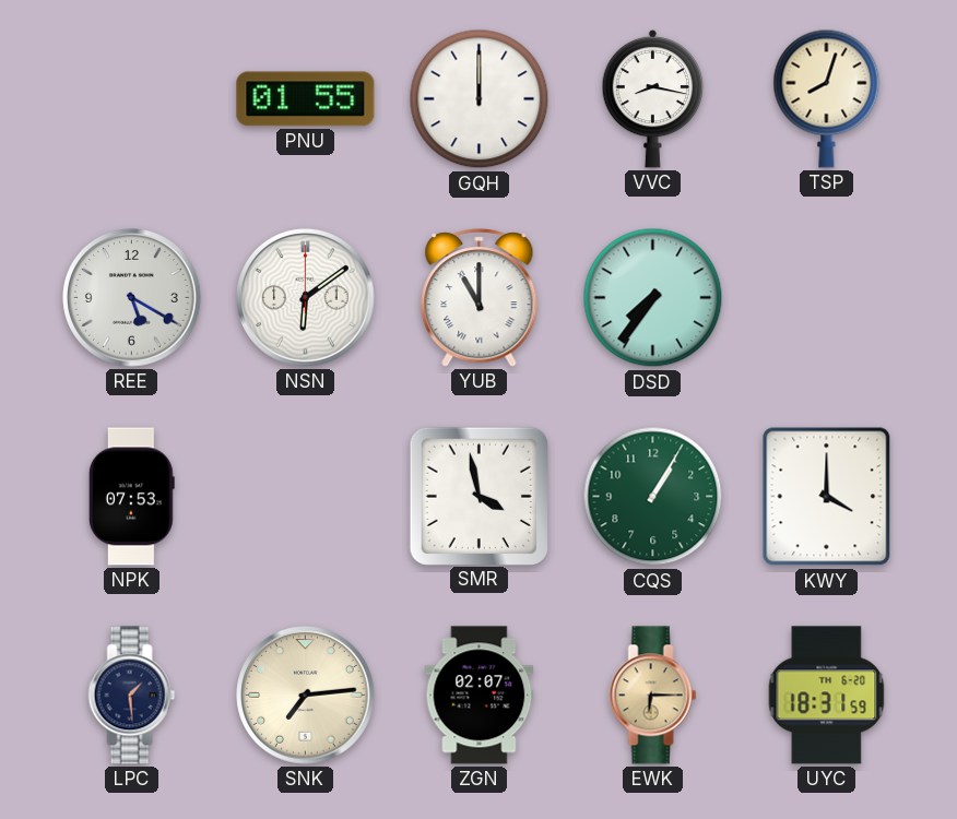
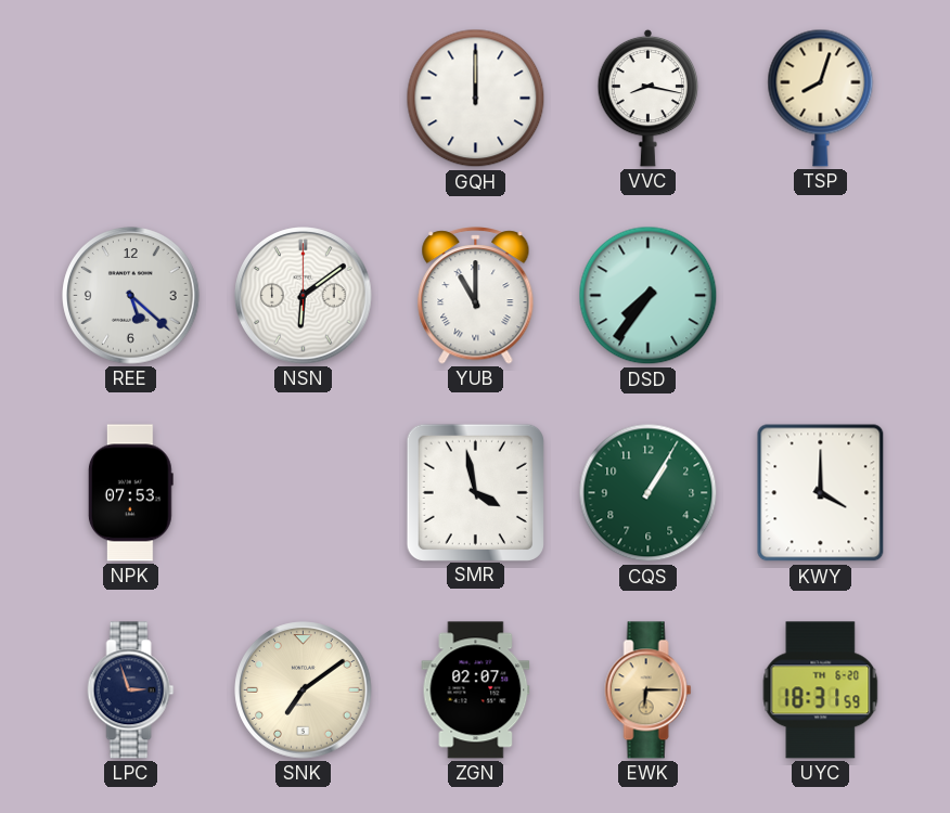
PNU: 01:55 -> none (306, 99)
REE: 5:20 -> 5:22 (131, 296)
LPC: 1:29 -> 2:57 (131, 691)
SNK: 7:14 -> 7:09 (304, 691)
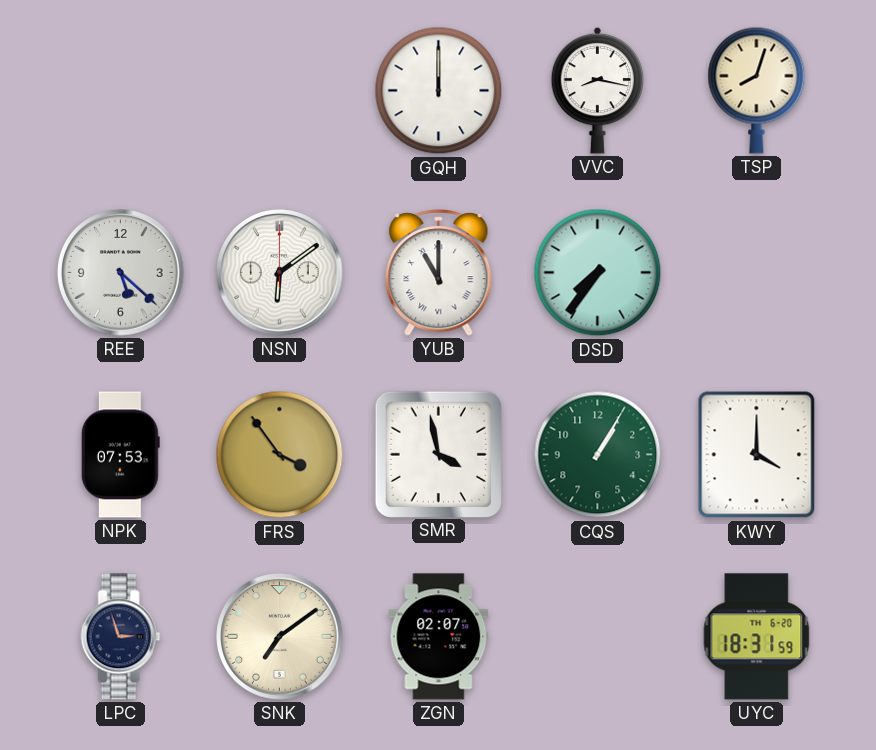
FRS: none -> 3:54 (280, 455)
EWK: 6:15 -> none (649, 691)
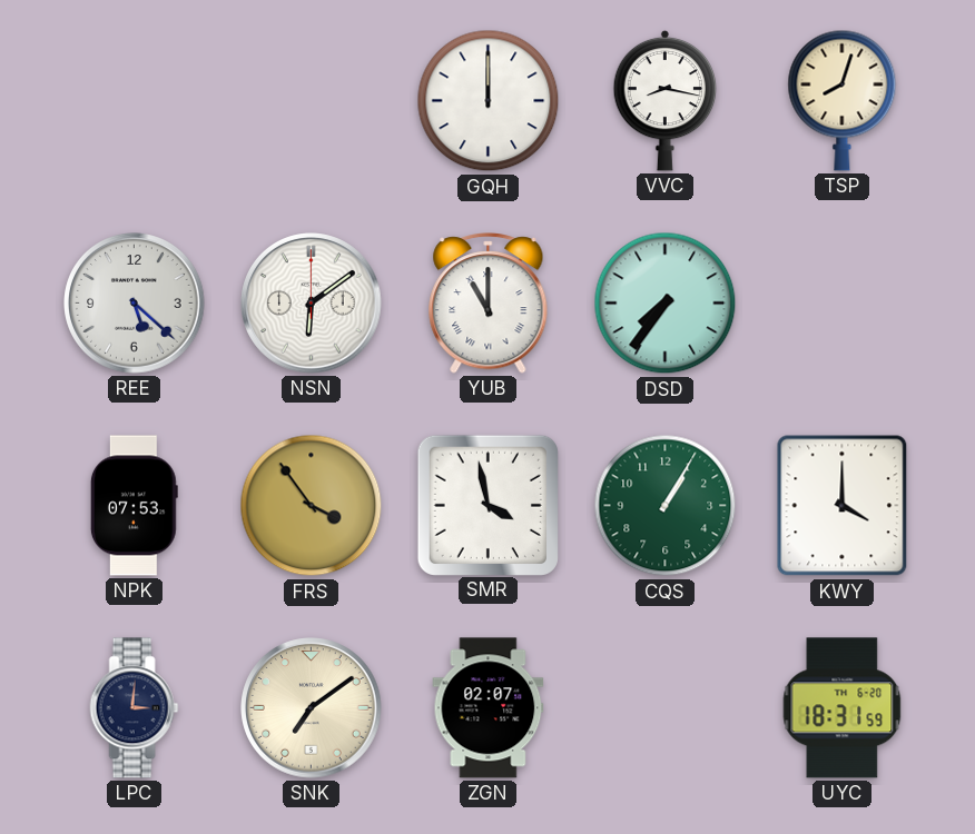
LPC: 2:57 -> 3:01 (135, 708)
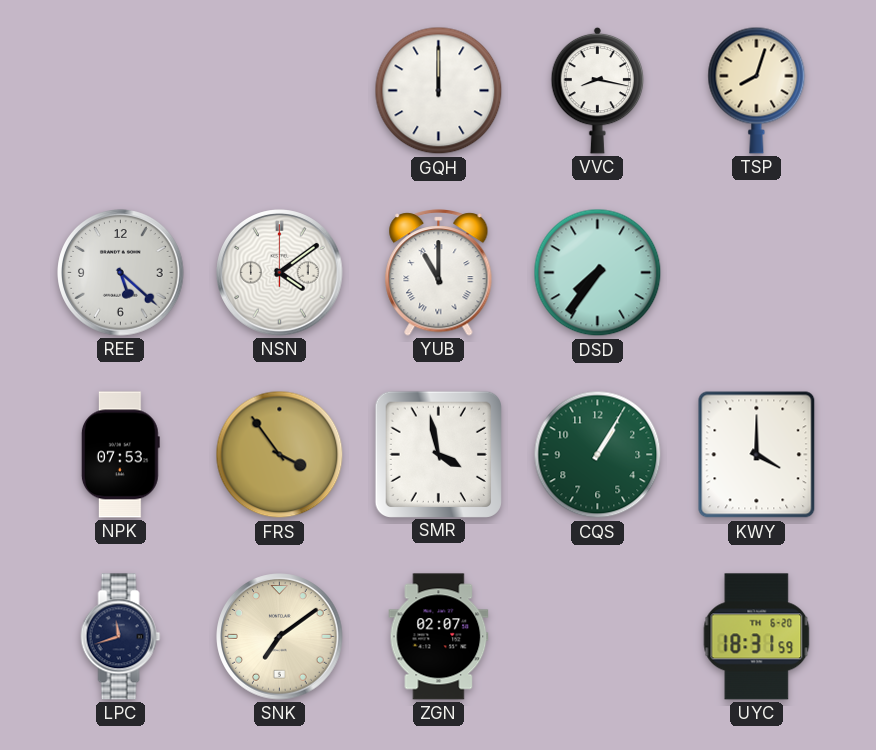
NSN: 6:09 -> 4:09 (280, 273)
LPC: 3:01 -> 11:42 (121, 637)
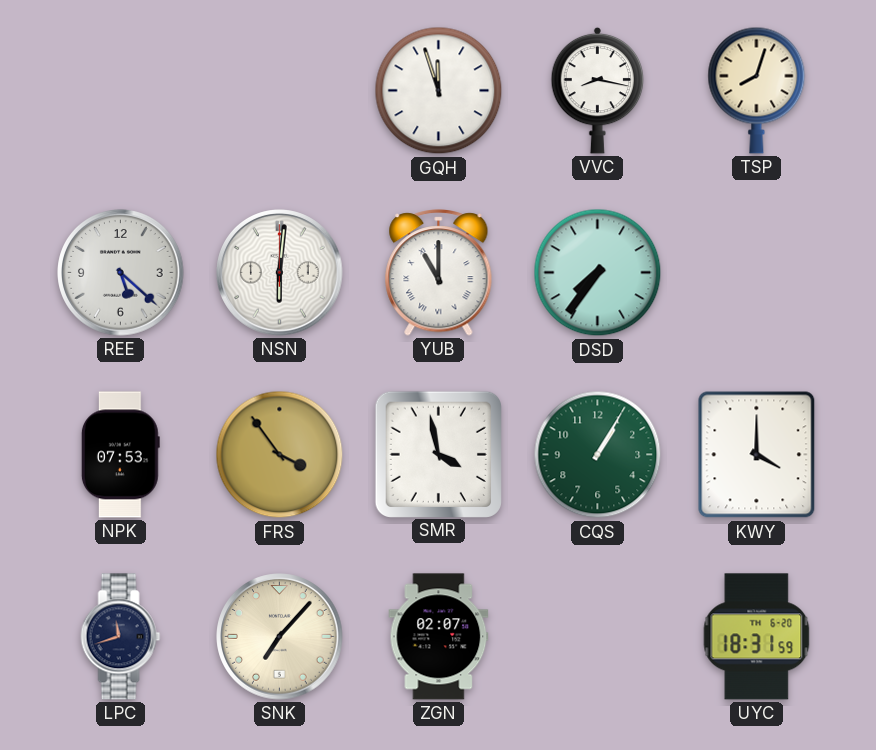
GQH: 12:00 -> 11:57 (439, 91)
NSN: 4:09 -> 6:01 (280, 273)
SNK: 7:09 -> 7:07 (280, 637)
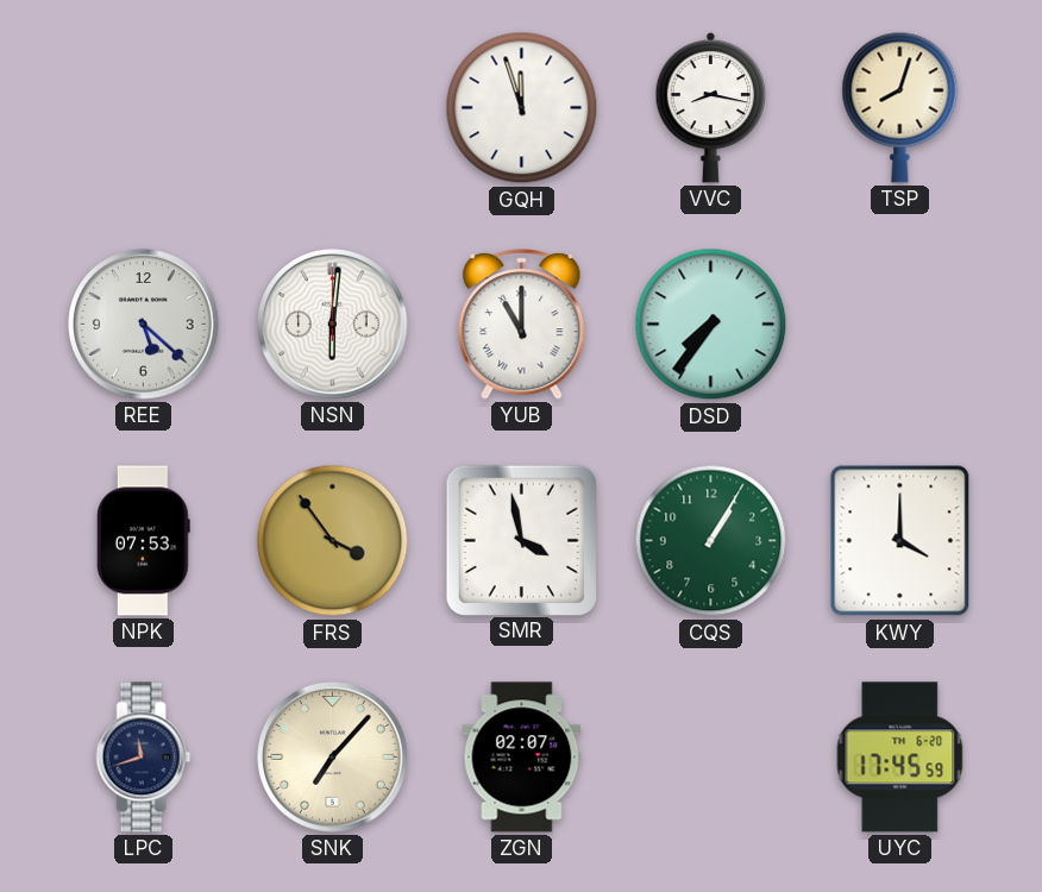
UYC: 18:31 -> 17:45 (900, 758)
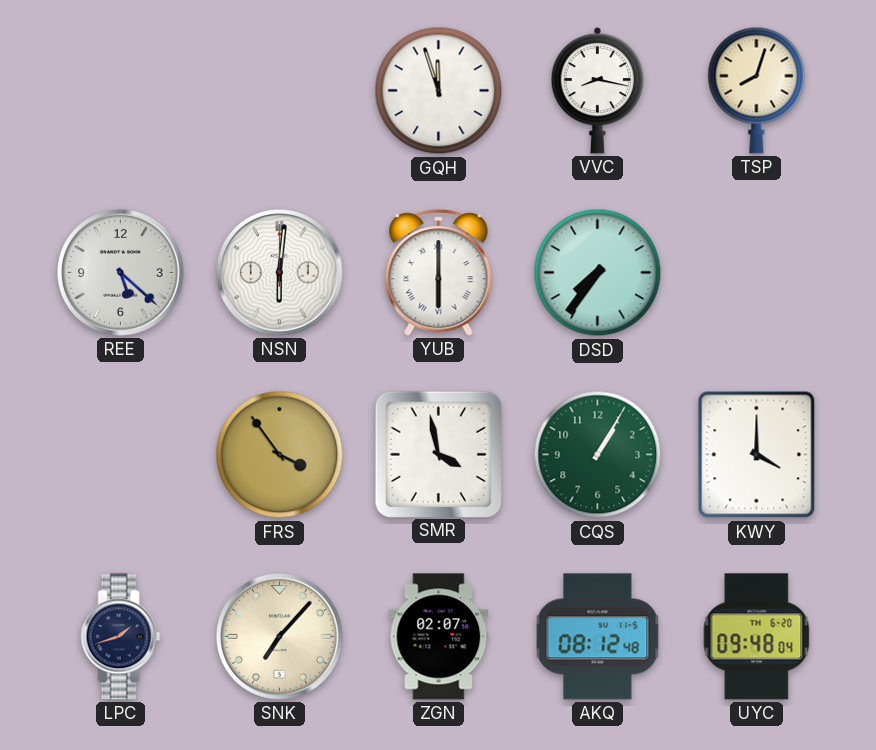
YUB: 11:00 -> 6:00 (439, 273)
NPK: 07:53 -> none (143, 541)
LPC: 11:42 -> 1:42 (121, 637)
AKQ: none -> 08:12 (598, 637)
UYC: 17:45 -> 09:48 (757, 637)
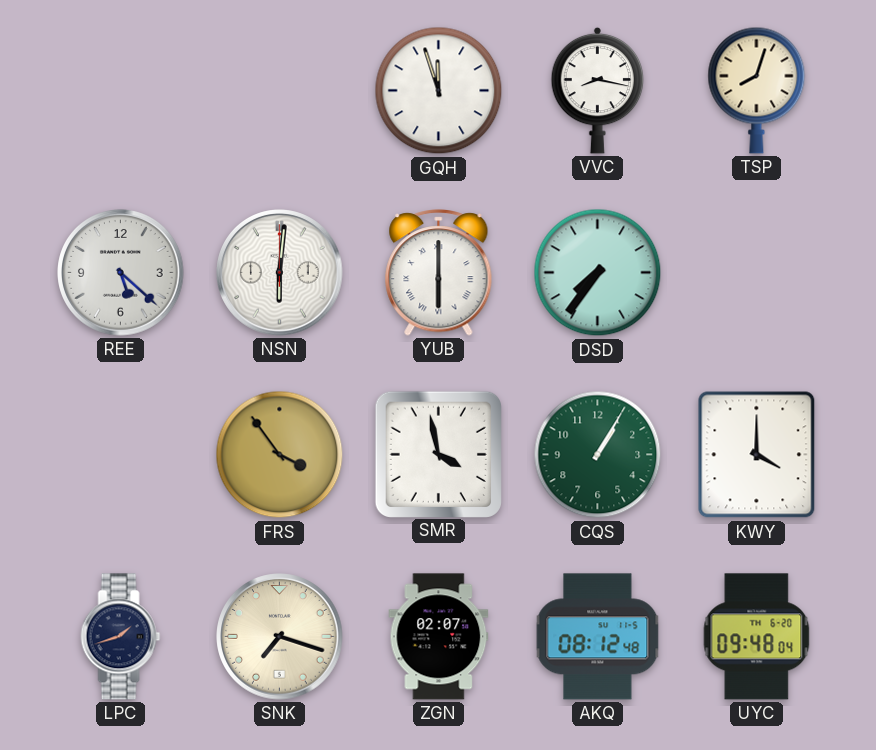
SNK: 7:07 -> 7:18 (280, 637)
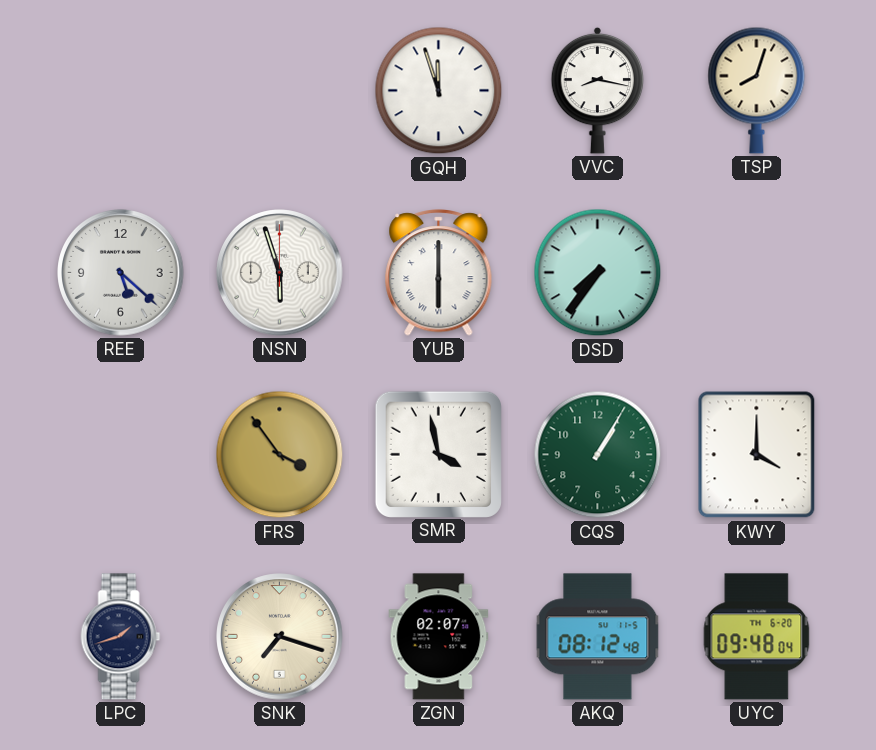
NSN: 6:01 -> 5:57 (280, 273)
